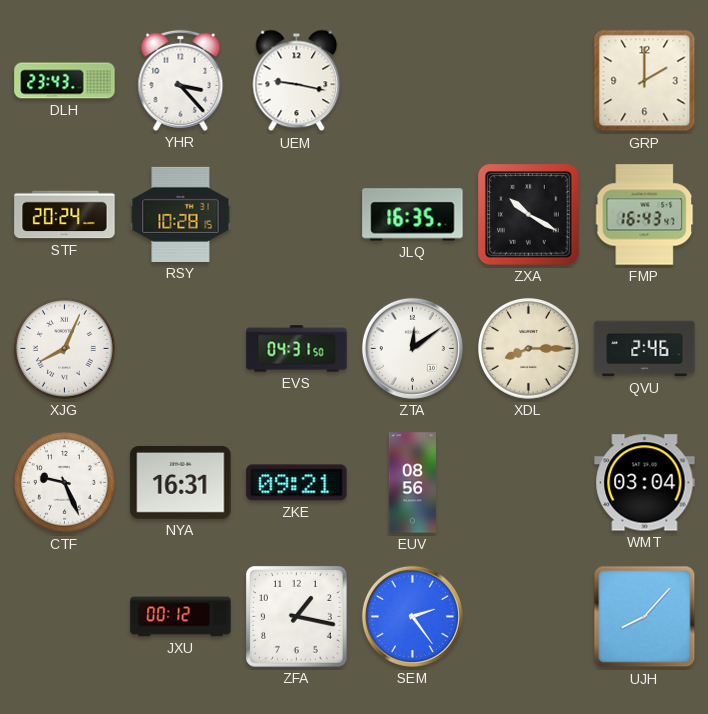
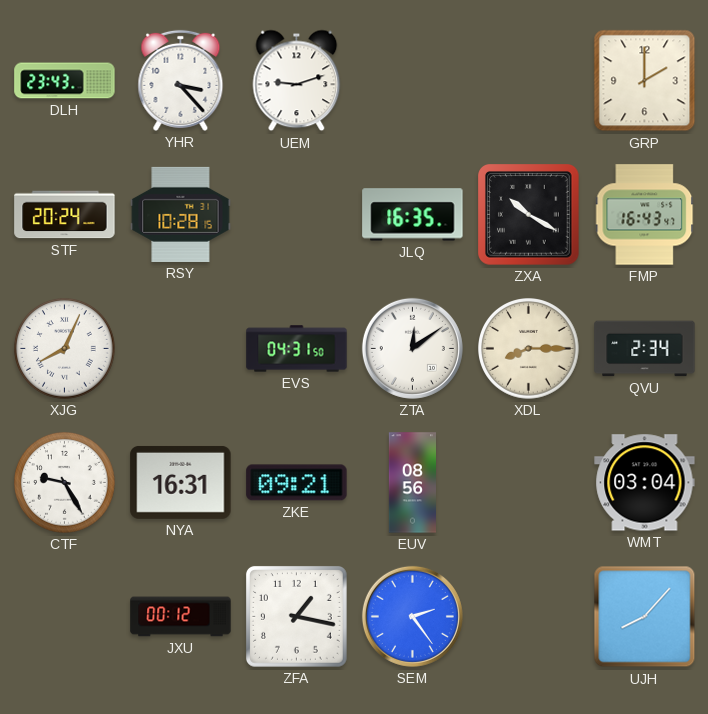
UEM: 9:17 -> 9:12 (297, 81)
QVU: 2:46 -> 2:34 (645, 349)
CTF: 9:26 -> 9:25 (65, 483)
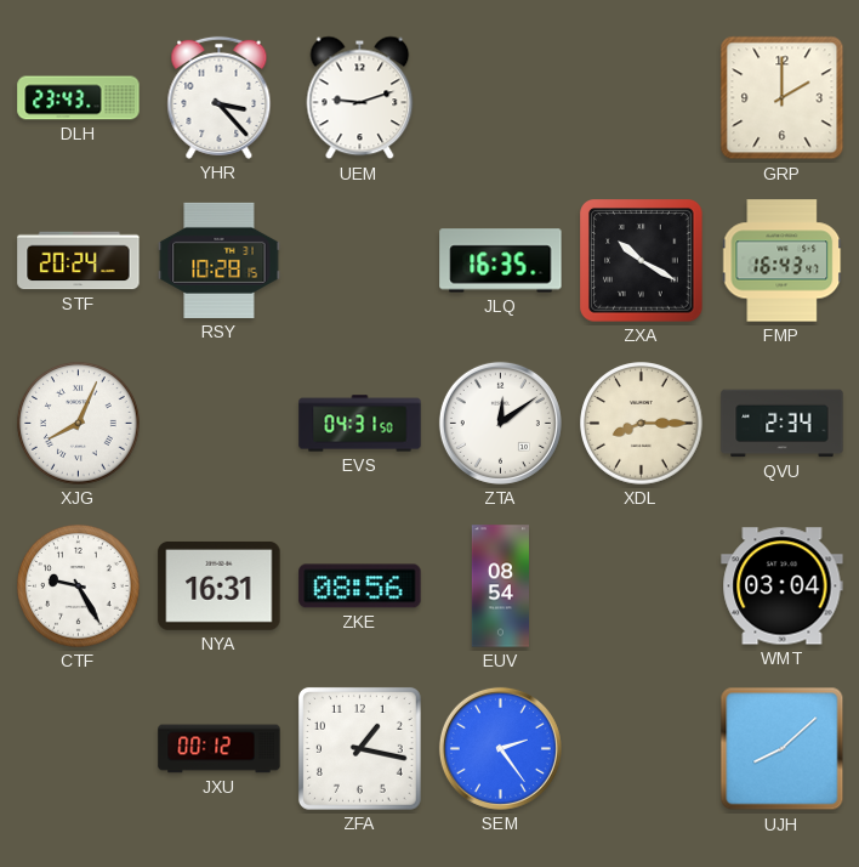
ZKE: 09:21 -> 08:56 (360, 586)
EUV: 08:56 -> 08:54 (501, 586)
UJH: 8:07 -> 8:08 (783, 749)
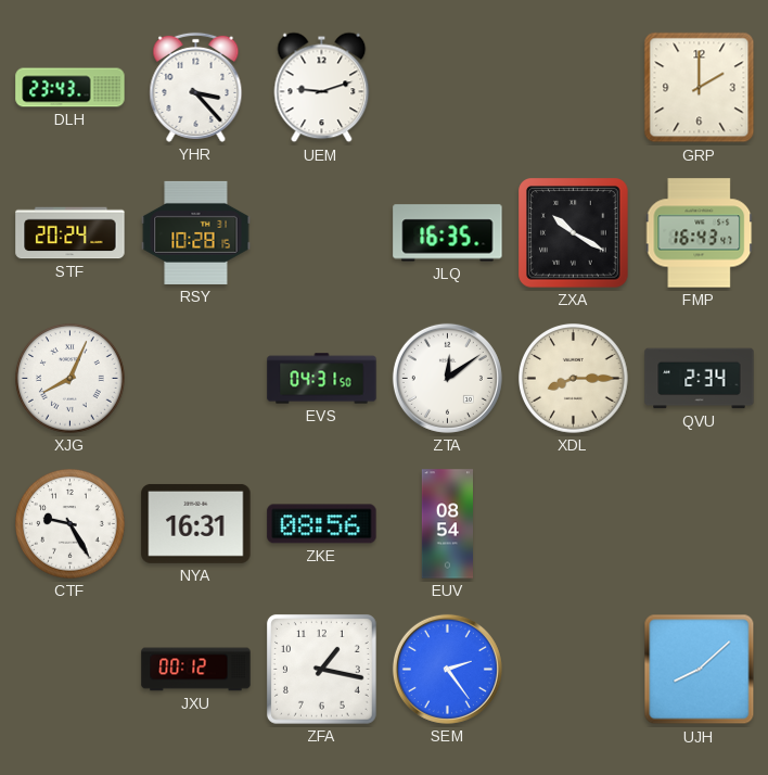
WMT: 03:04 -> none (783, 586)
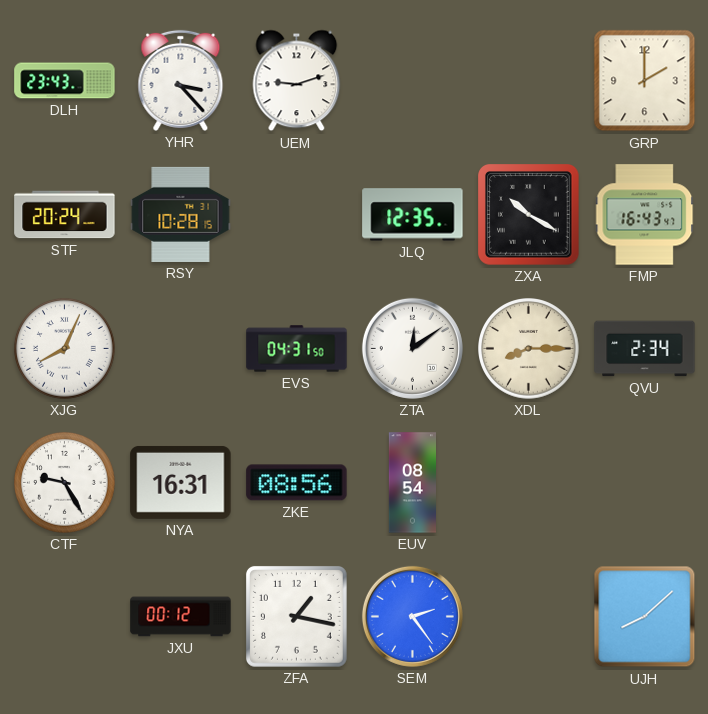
JLQ: 16:35 -> 12:35 (413, 215)
